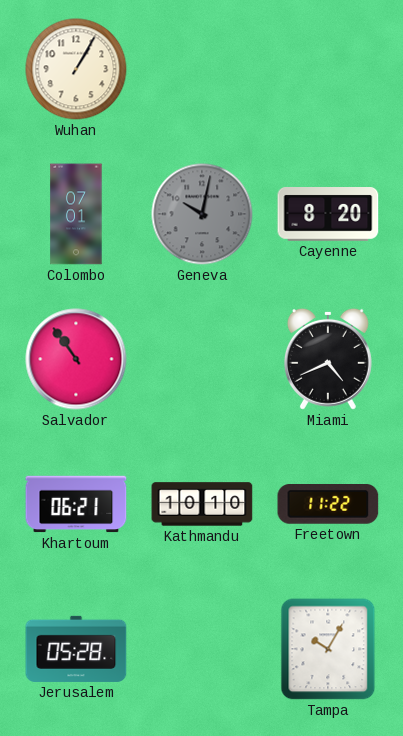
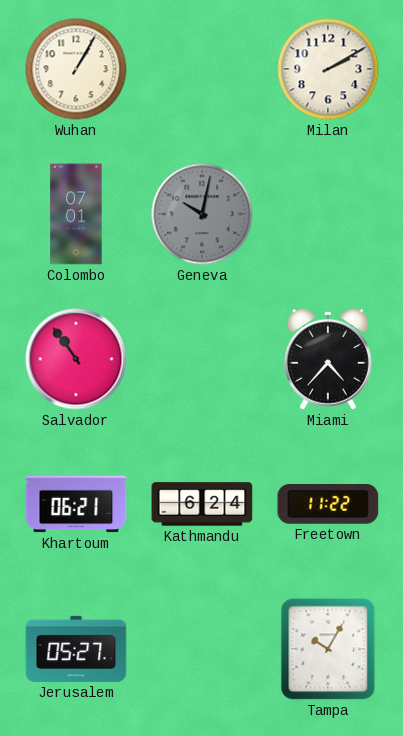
Milan: none -> 2:10 (328, 69)
Cayenne: 8:20 -> none (328, 215)
Miami: 4:41 -> 4:37 (328, 359)
Kathmandu: 10:10 -> 6:24 (202, 504)
Jerusalem: 05:28 -> 05:27 (76, 649)
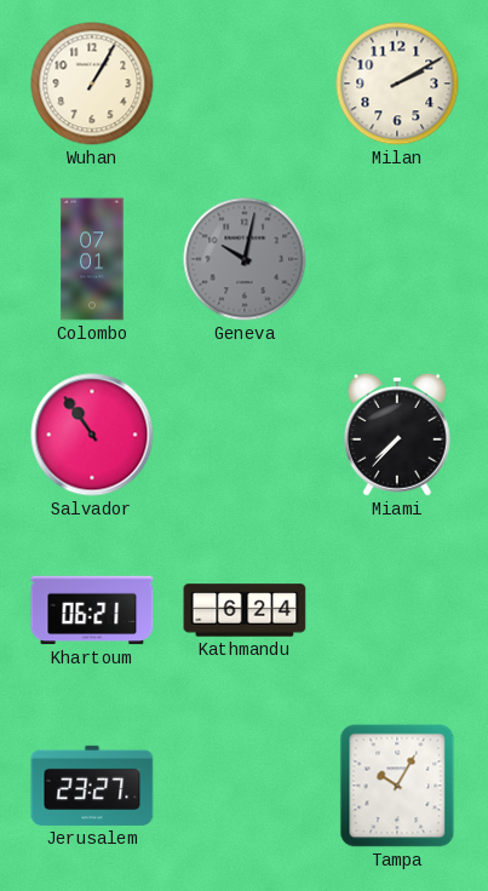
Miami: 4:37 -> 7:37 (397, 435)
Freetown: 11:22 -> none (328, 505)
Jerusalem: 05:27 -> 23:27 (92, 786)
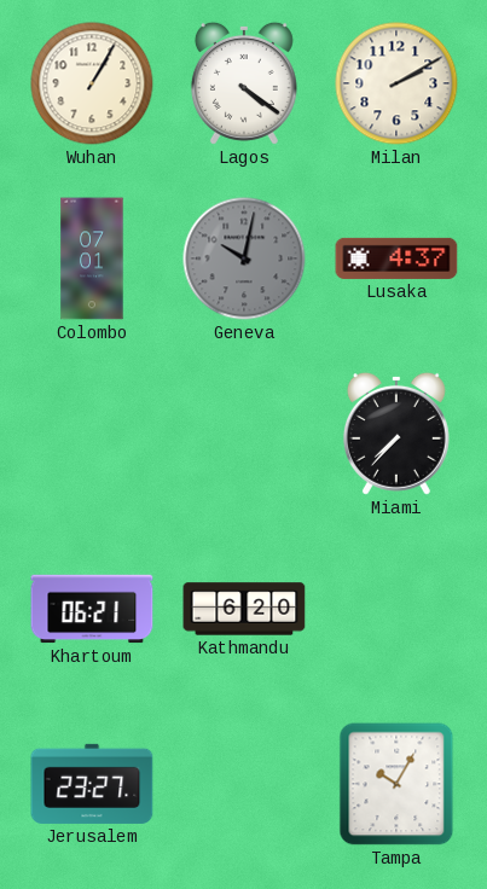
Lagos: none -> 4:21 (244, 83)
Lusaka: none -> 4:37 (396, 258)
Salvador: 10:54 -> none (92, 435)
Kathmandu: 6:24 -> 6:20 (244, 609)
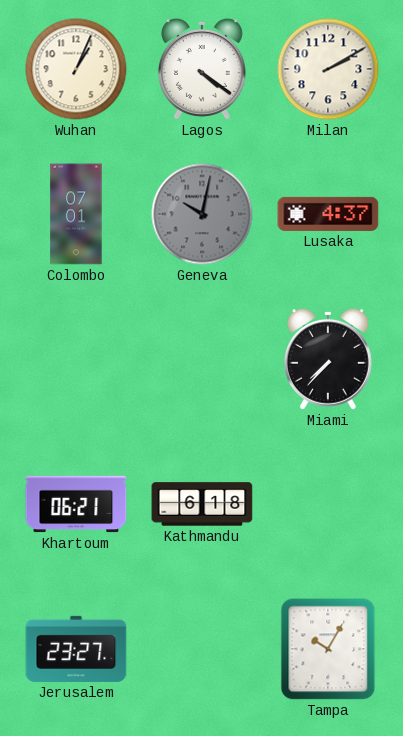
Wuhan: 1:05 -> 1:04 (76, 69)
Kathmandu: 6:20 -> 6:18 (202, 504)
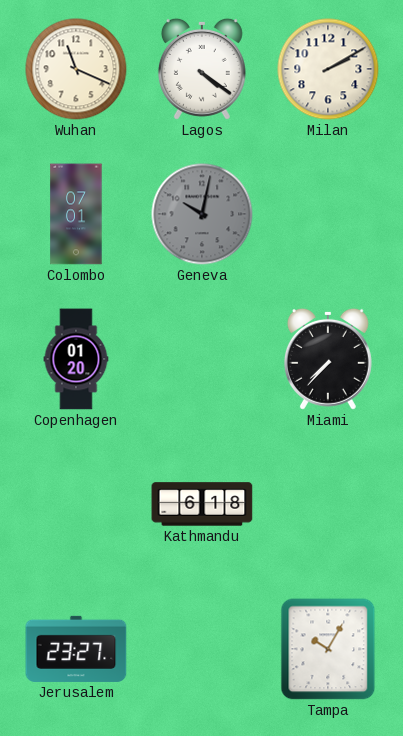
Wuhan: 1:04 -> 11:19 (76, 69)
Lusaka: 4:37 -> none (328, 214)
Copenhagen: none -> 01:20 (76, 359)
Khartoum: 06:21 -> none (76, 504)
